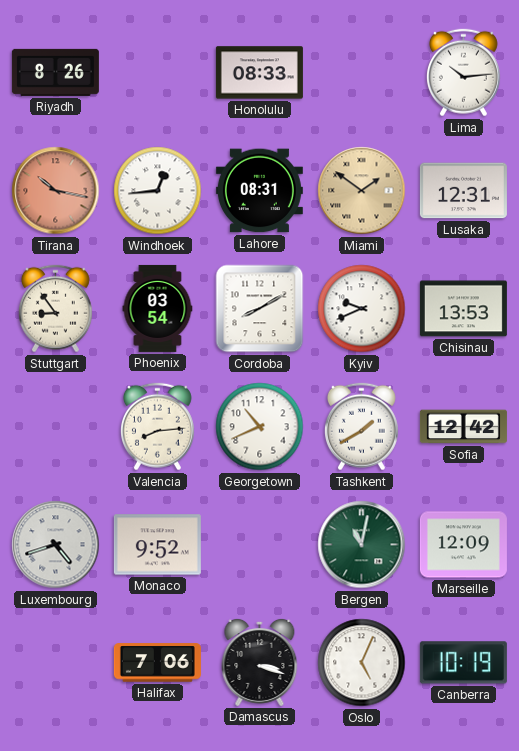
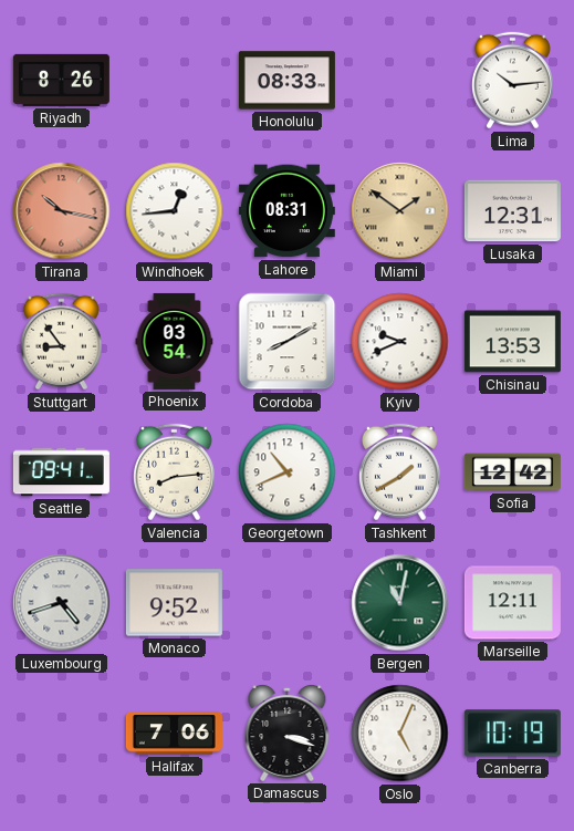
Seattle: none -> 09:41 (61, 472)
Marseille: 12:09 -> 12:11 (512, 603)
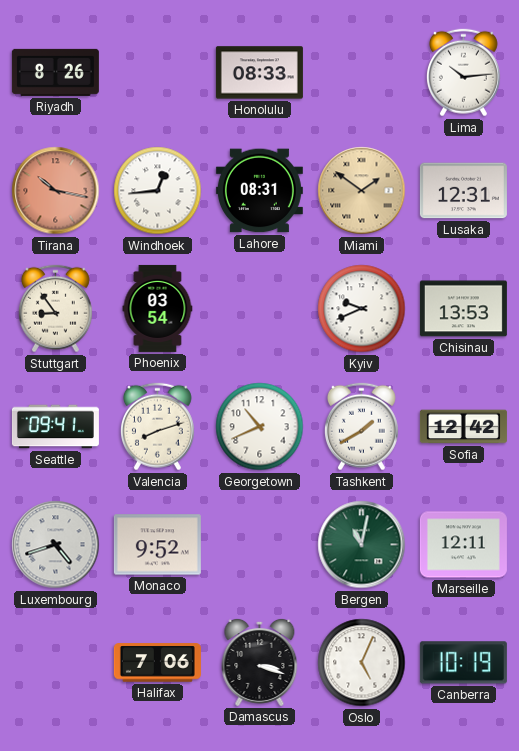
Cordoba: 8:10 -> none (288, 342)
Valencia: 8:14 -> 8:12 (157, 427)
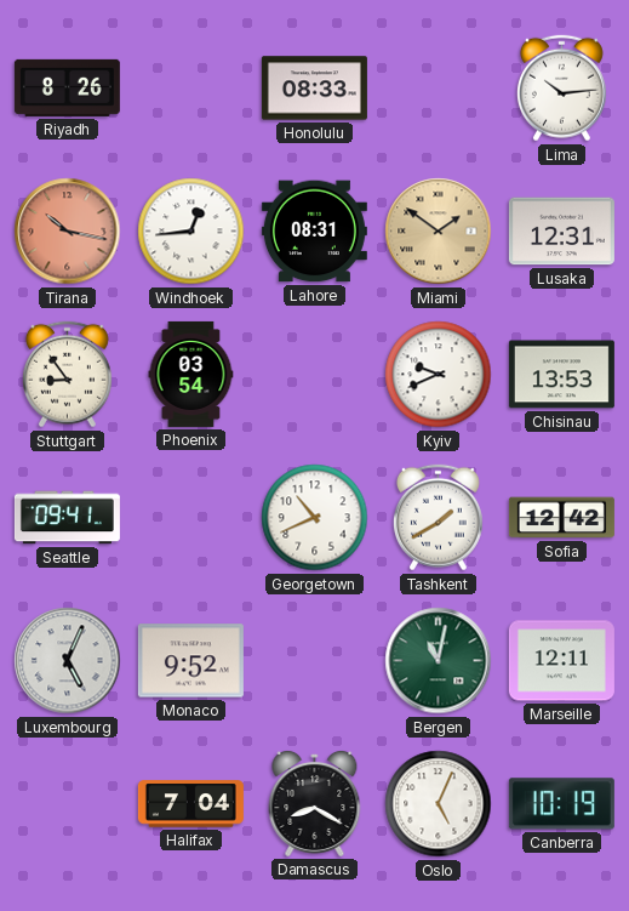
Valencia: 8:12 -> none (157, 427)
Luxembourg: 4:42 -> 5:04 (68, 661)
Halifax: 7:06 -> 7:04 (190, 804)
Damascus: 3:18 -> 8:20 (315, 803)
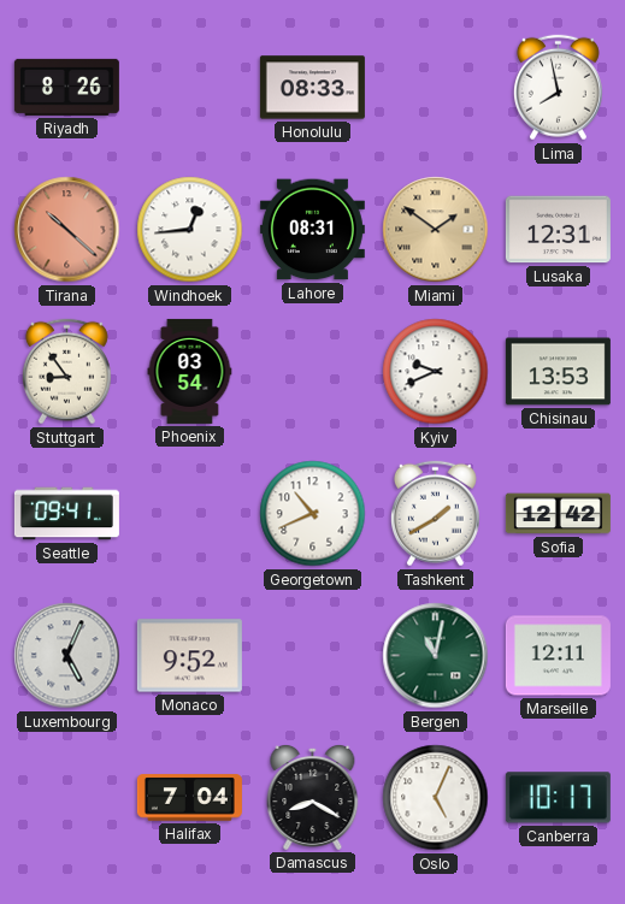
Lima: 10:14 -> 7:58 (558, 88)
Tirana: 10:17 -> 10:22 (67, 230)
Canberra: 10:19 -> 10:17 (558, 798)
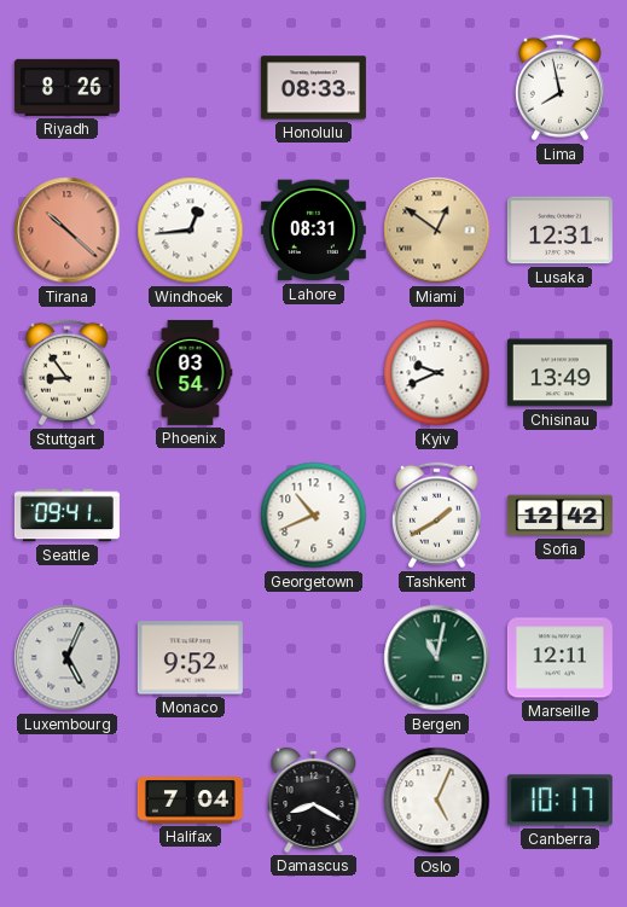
Miami: 1:51 -> 12:51 (437, 231)
Chisinau: 13:53 -> 13:49 (559, 373)
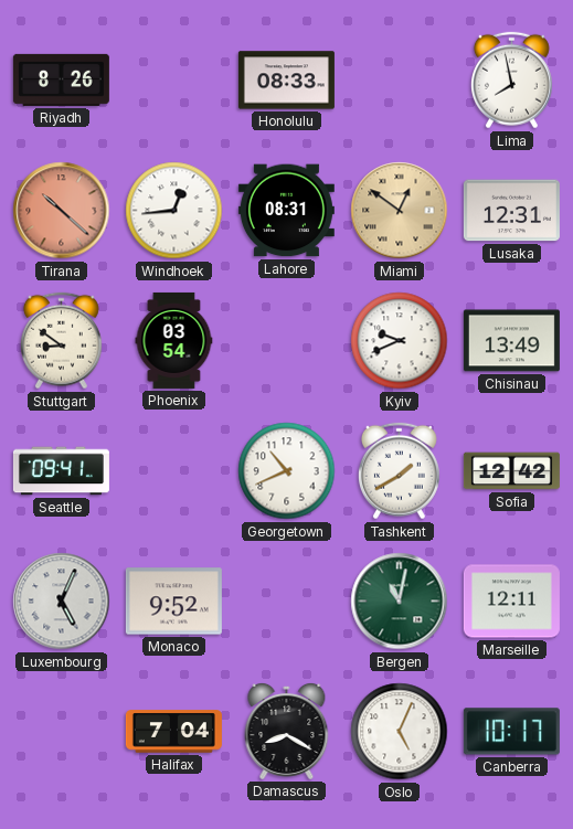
Stuttgart: 8:54 -> 8:51 (61, 341)
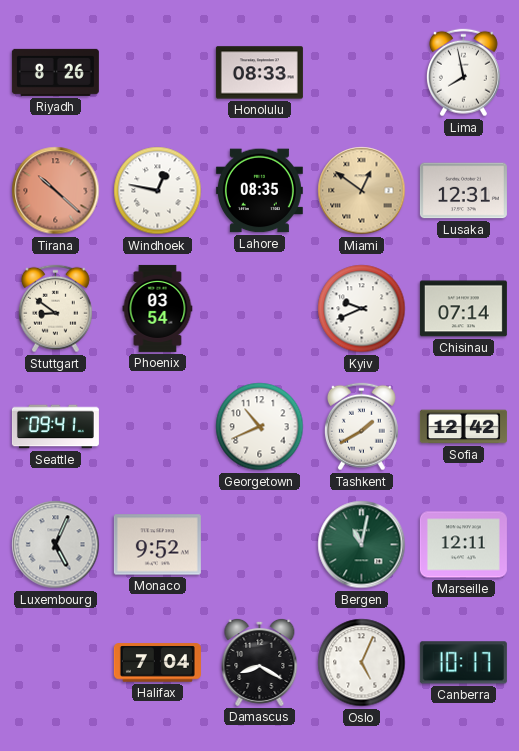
Windhoek: 12:44 -> 12:47 (158, 191)
Lahore: 08:31 -> 08:35 (259, 191)
Chisinau: 13:49 -> 07:14 (463, 309)
